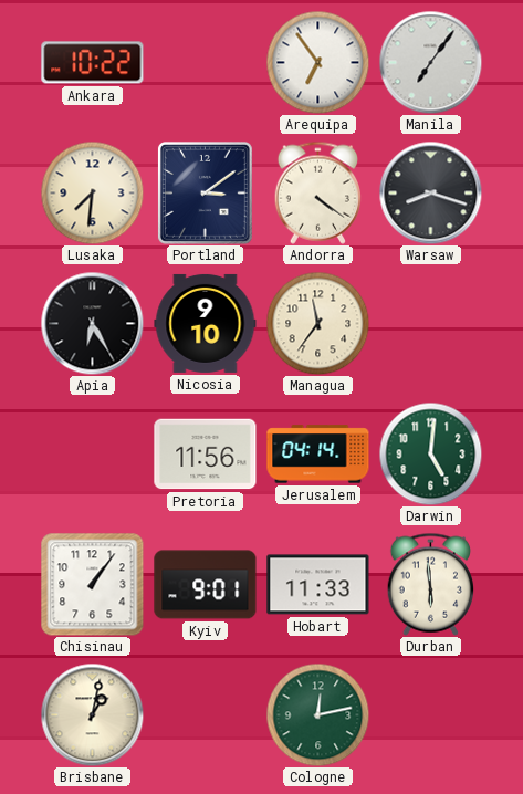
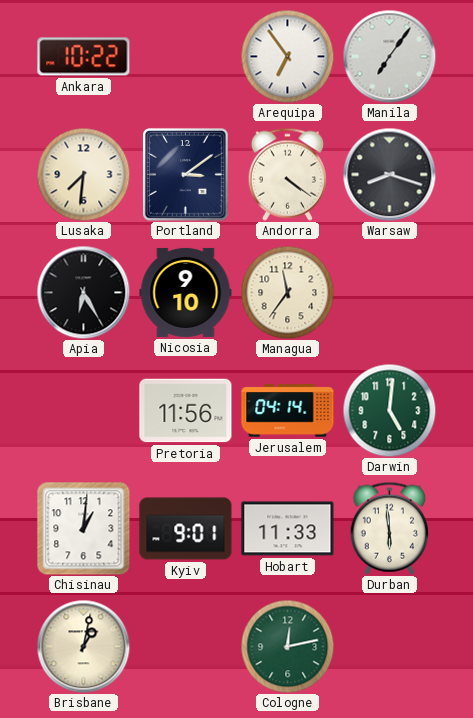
Chisinau: 1:06 -> 1:01 (84, 529)
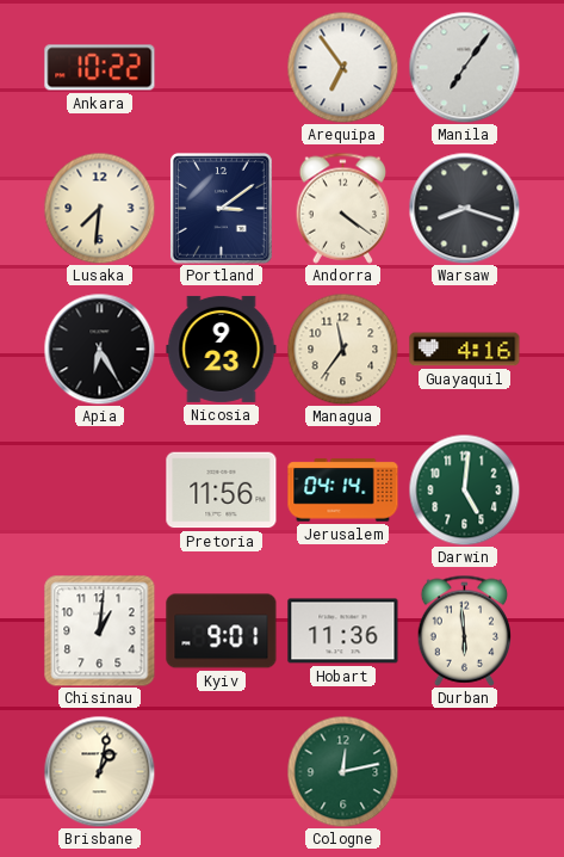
Nicosia: 9:10 -> 9:23 (222, 349)
Guayaquil: none -> 4:16 (465, 350)
Hobart: 11:33 -> 11:36 (343, 631)
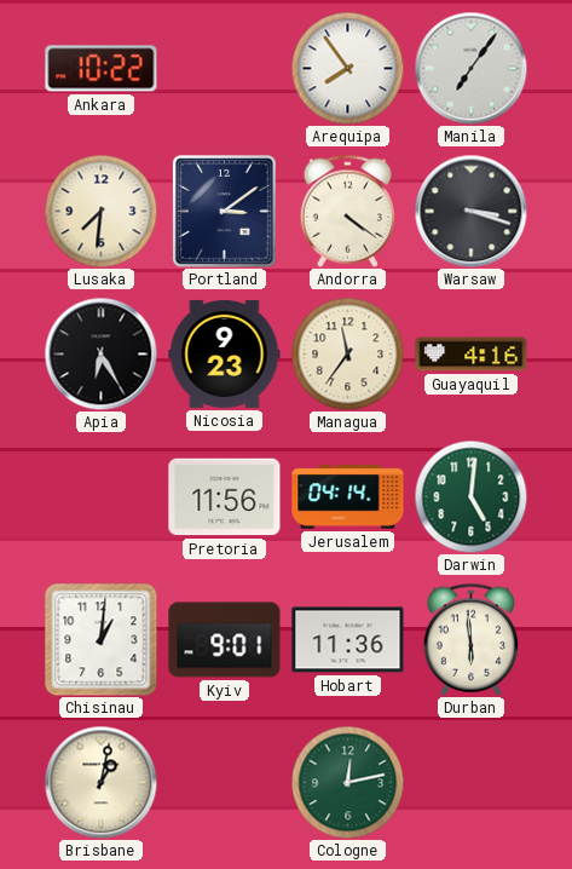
Arequipa: 6:54 -> 7:54 (347, 68)
Warsaw: 8:18 -> 3:18 (470, 211)
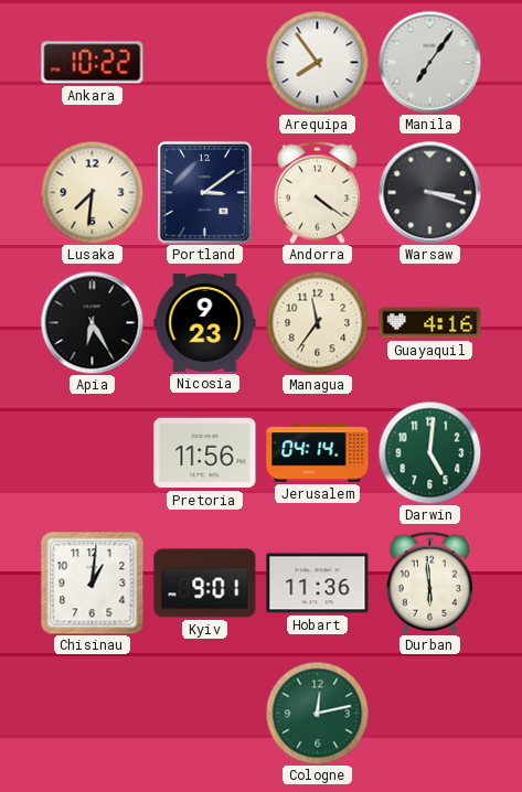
Brisbane: 1:02 -> none (100, 782)
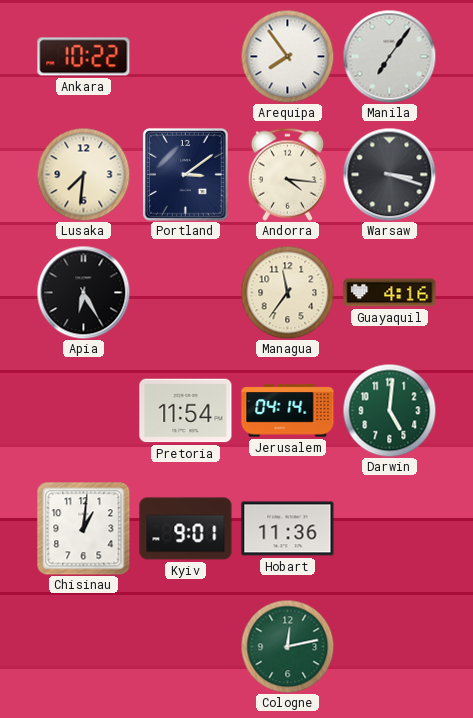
Andorra: 4:21 -> 4:16 (287, 174)
Nicosia: 9:23 -> none (205, 322)
Pretoria: 11:56 -> 11:54 (186, 411)
Durban: 5:59 -> none (429, 582)
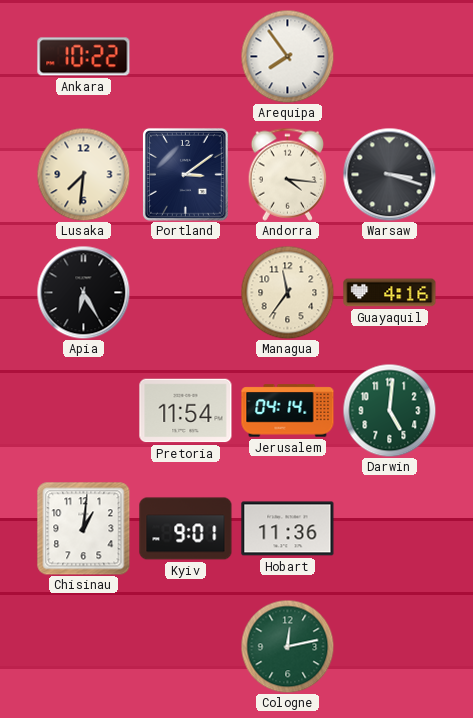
Manila: 7:06 -> none (389, 56)
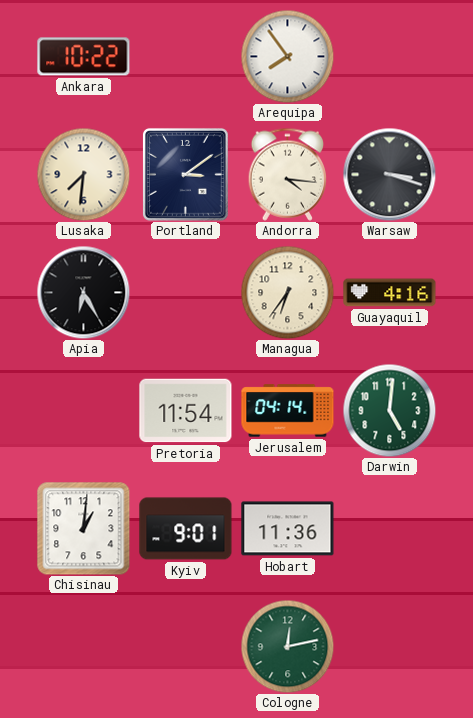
Managua: 11:36 -> 6:36 (287, 292)
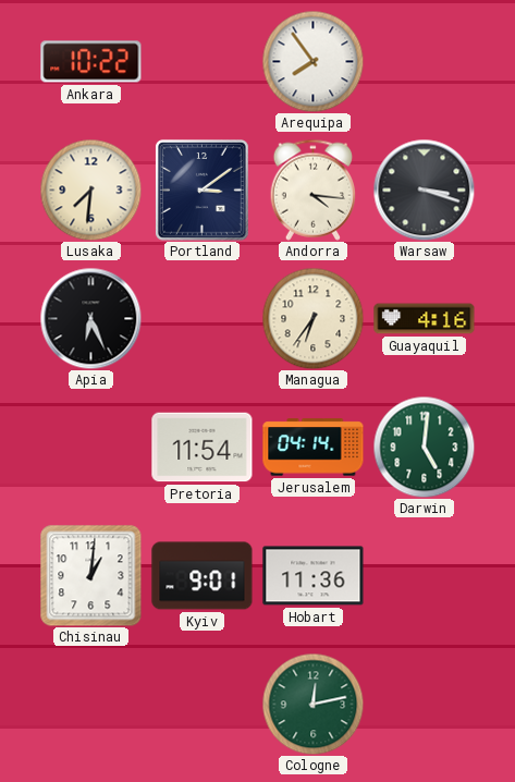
Apia: 6:25 -> 6:26 (90, 318)
